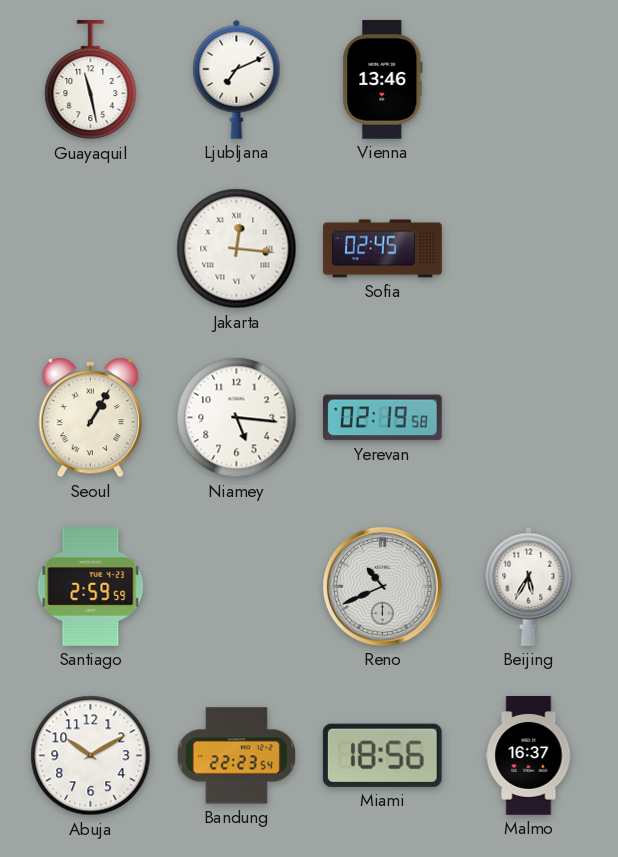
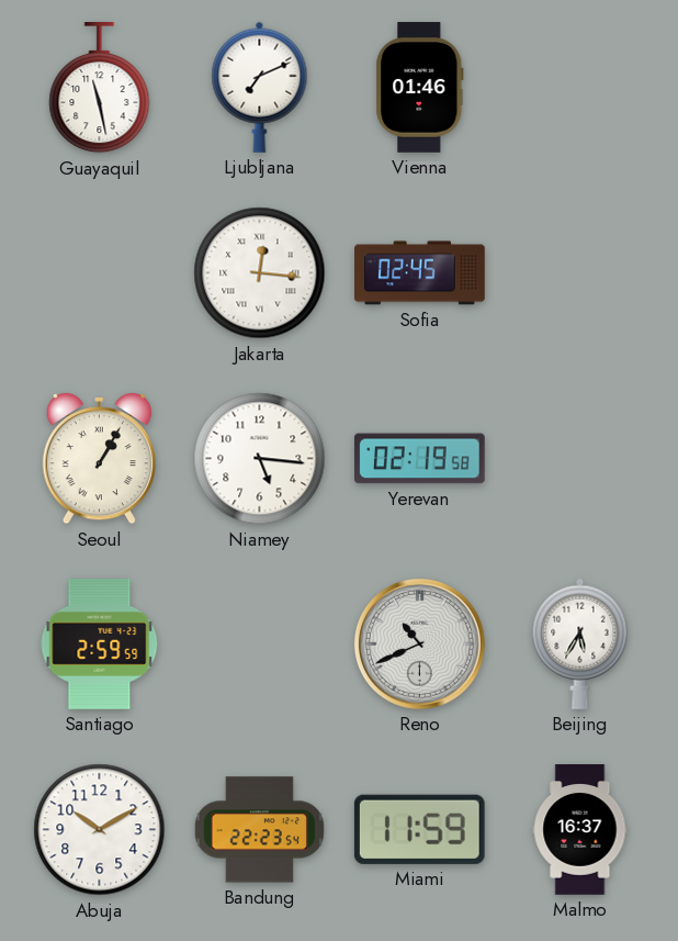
Vienna: 13:46 -> 01:46 (420, 88)
Miami: 18:56 -> 11:59 (419, 829)
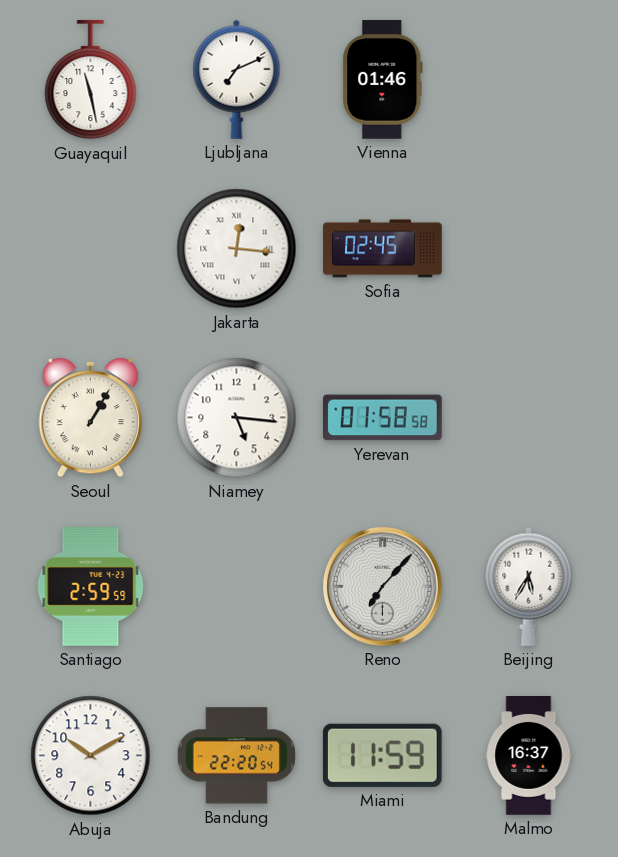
Yerevan: 02:19 -> 01:58 (383, 418)
Reno: 10:41 -> 7:07 (382, 586)
Bandung: 22:23 -> 22:20 (236, 756)
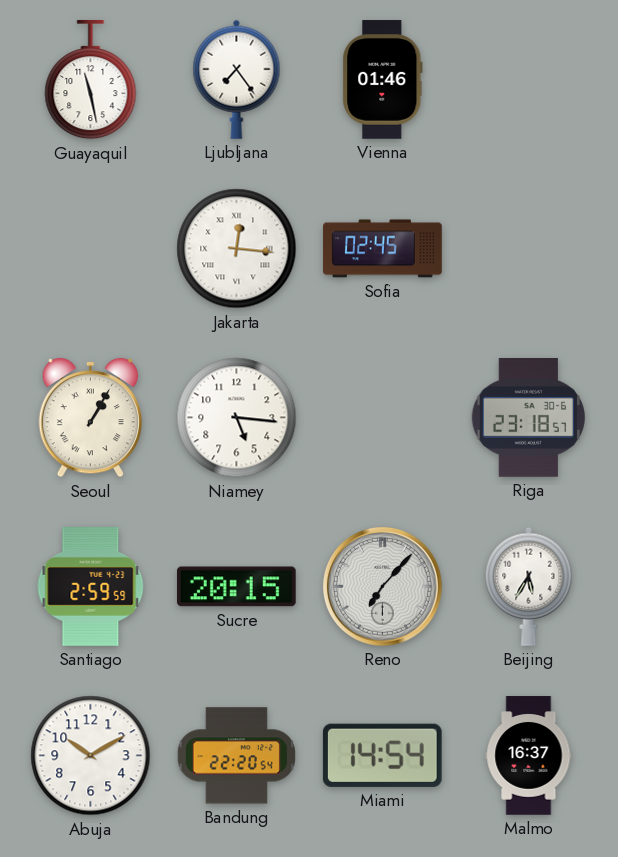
Ljubljana: 7:11 -> 7:24 (237, 79)
Yerevan: 01:58 -> none (383, 418)
Riga: none -> 23:18 (528, 418)
Sucre: none -> 20:15 (236, 587)
Miami: 11:59 -> 14:54 (382, 755)
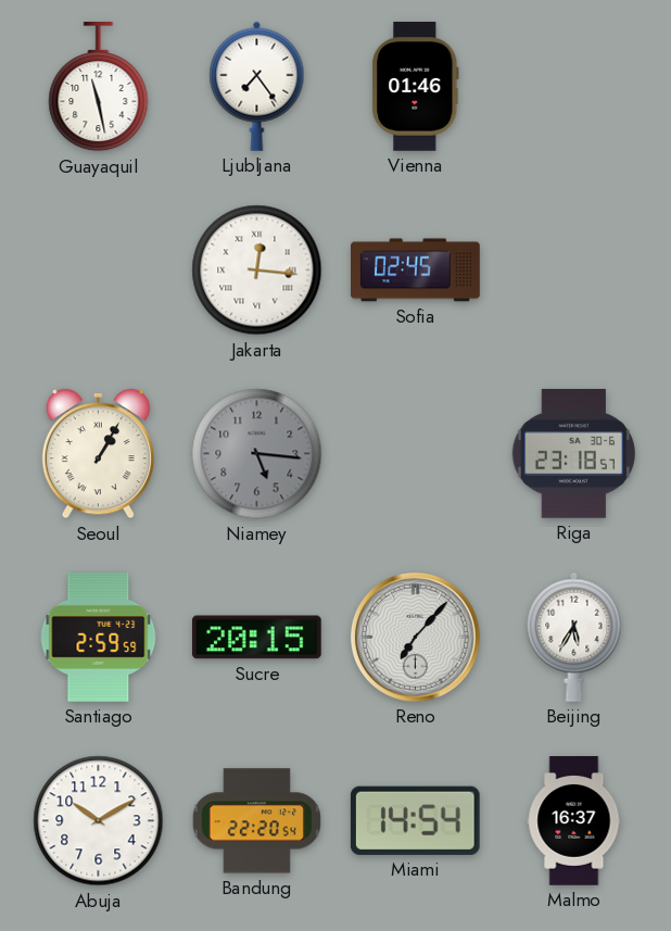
Niamey dial: white -> grey (257, 454)
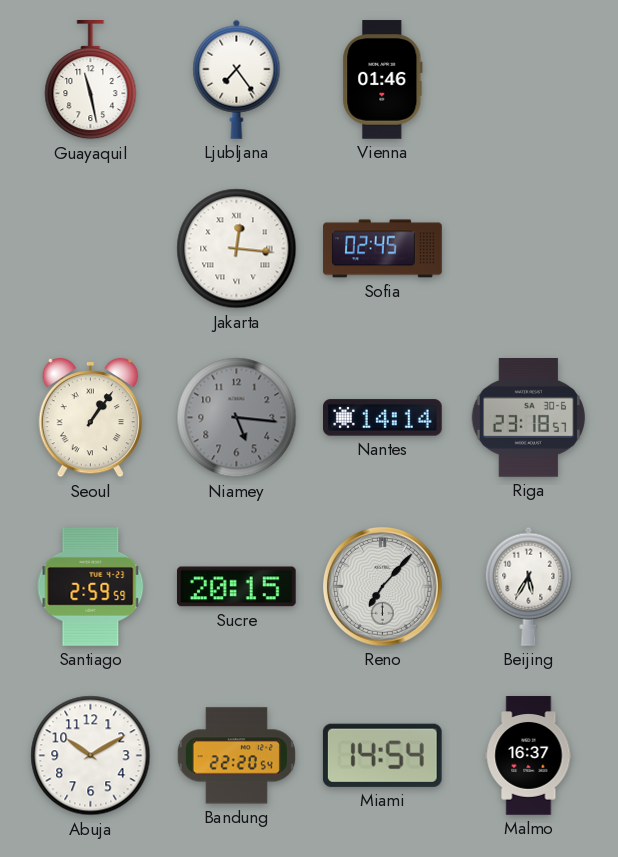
Seoul: 1:05 -> 1:06 (90, 418)
Nantes: none -> 14:14 (383, 418)
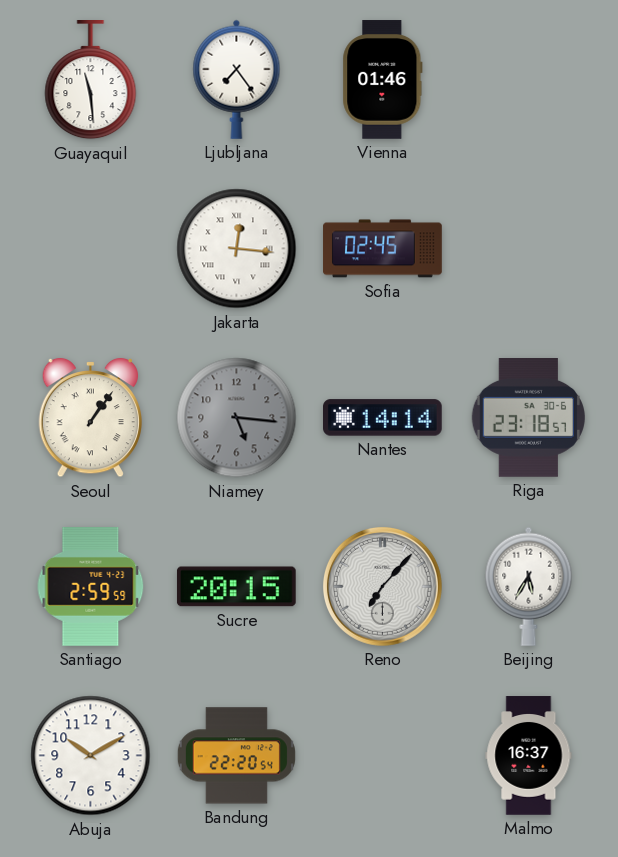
Guayaquil: 11:28 -> 11:29 (91, 81)
Miami: 14:54 -> none (382, 755)
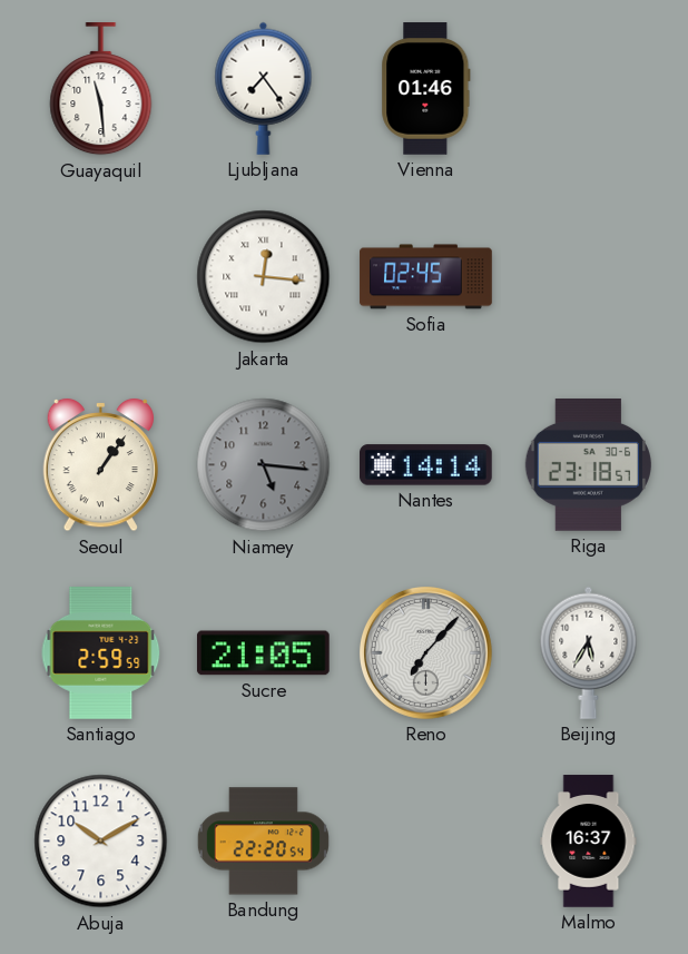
Sucre: 20:15 -> 21:05 (263, 653)
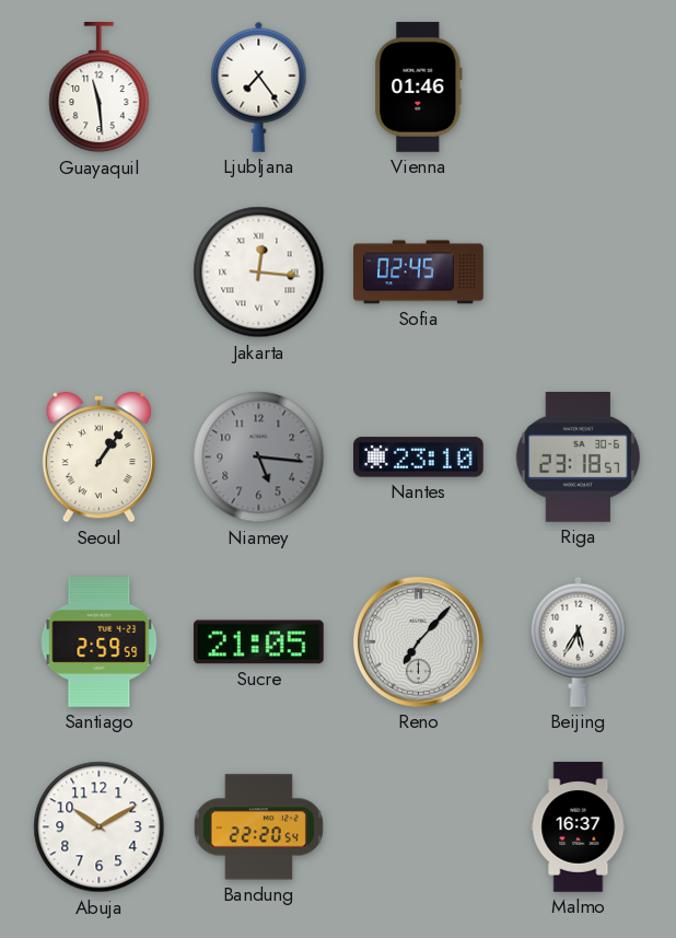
Nantes: 14:14 -> 23:10 (419, 458)
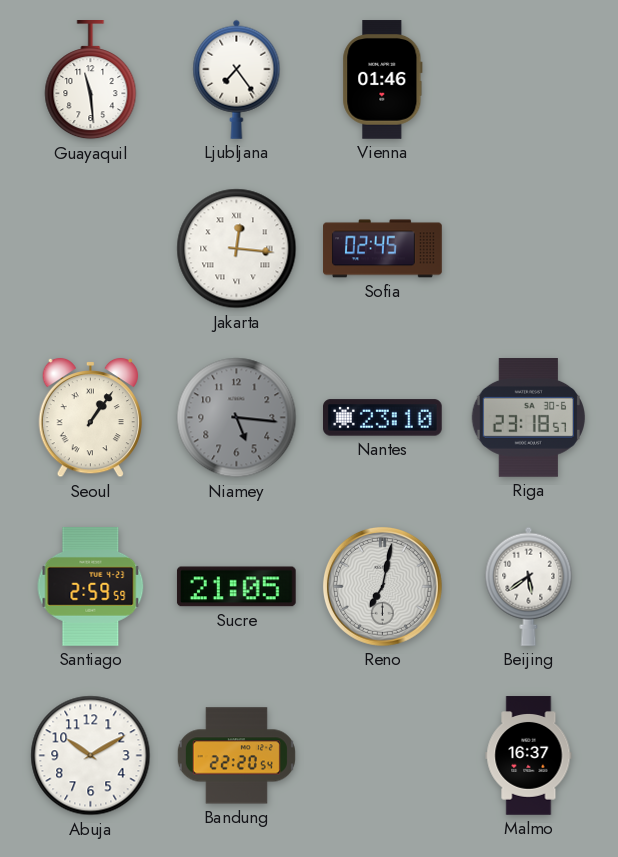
Reno: 7:07 -> 7:02 (382, 586)
Beijing: 5:35 -> 5:39 (529, 586)
